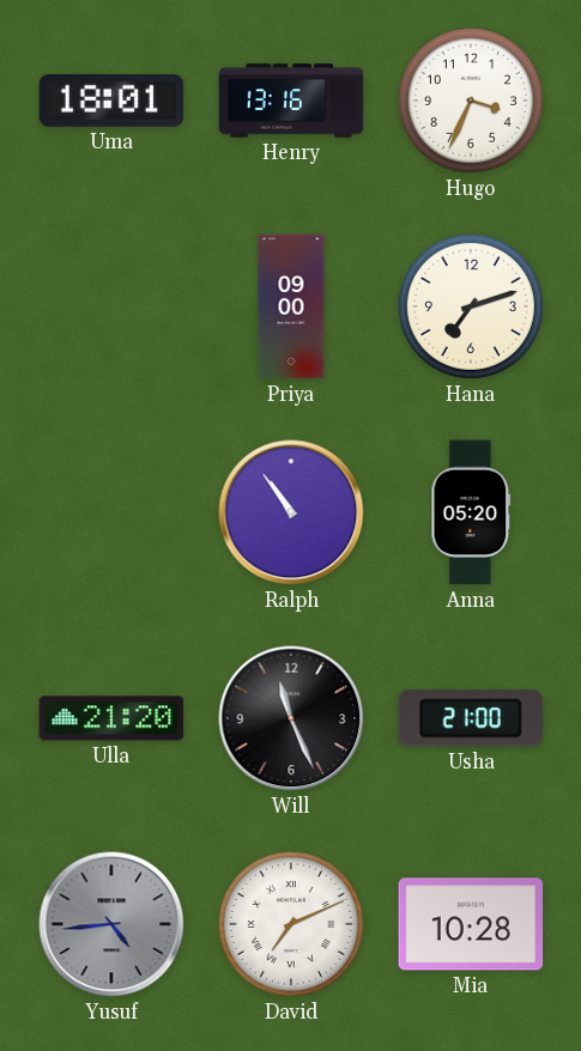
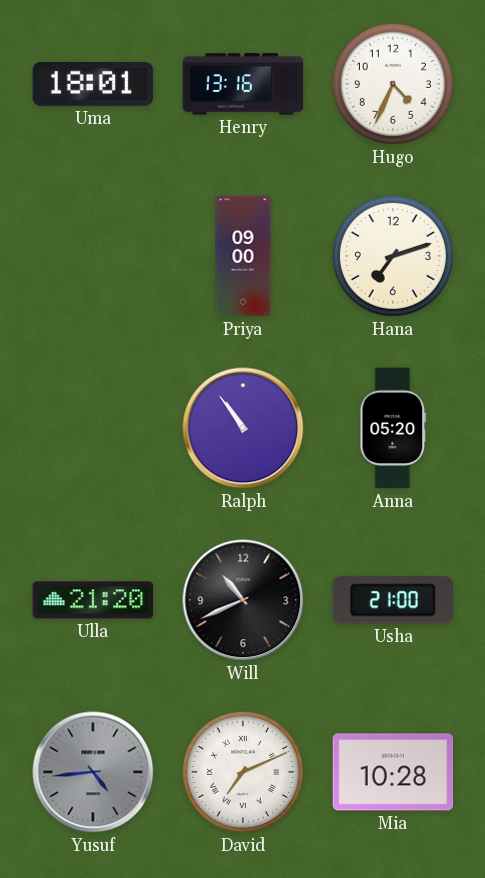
Hugo: 3:34 -> 4:34 (393, 84)
Will: 11:26 -> 10:41 (243, 600)
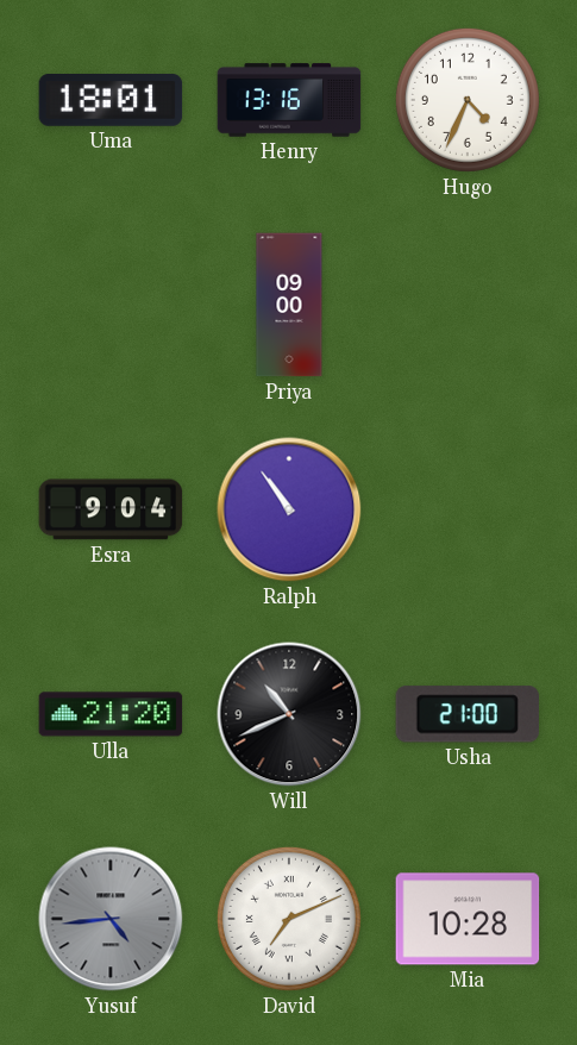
Hana: 7:12 -> none (393, 256)
Esra: none -> 9:04 (111, 509)
Anna: 05:20 -> none (393, 428)
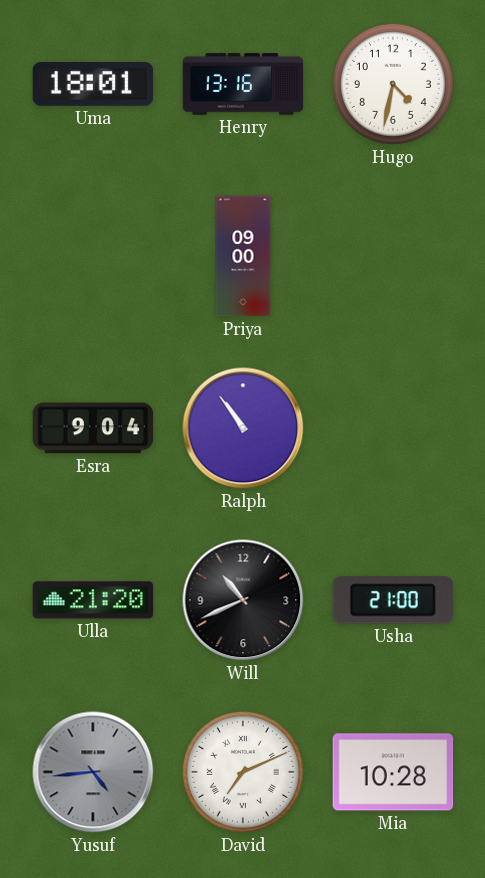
Hugo: 4:34 -> 4:32 (393, 84)
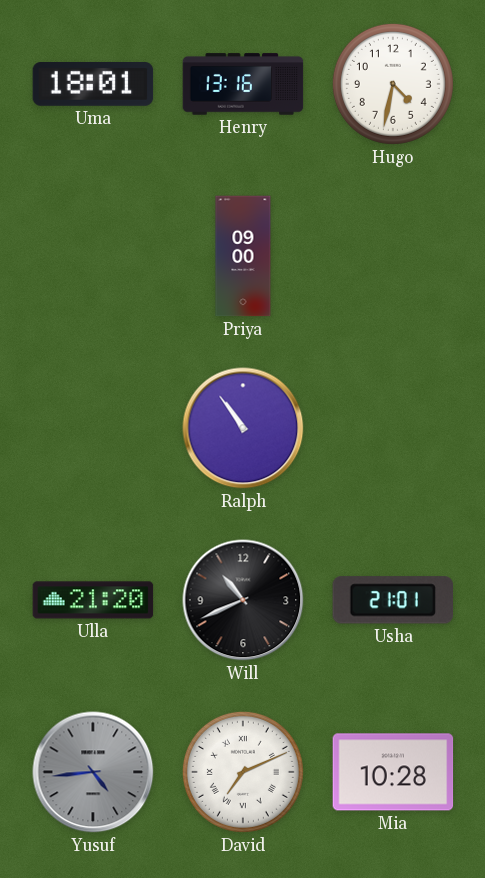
Esra: 9:04 -> none (93, 428)
Usha: 21:00 -> 21:01 (393, 600)
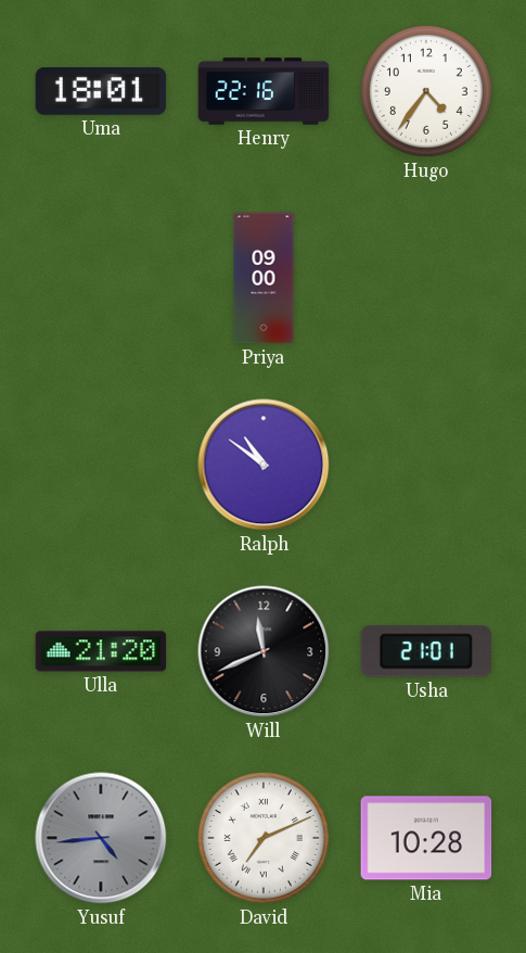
Henry: 13:16 -> 22:16 (264, 91)
Hugo: 4:32 -> 4:36 (426, 91)
Ralph: 10:54 -> 10:51 (264, 465)
Will: 10:41 -> 11:41 (264, 651)
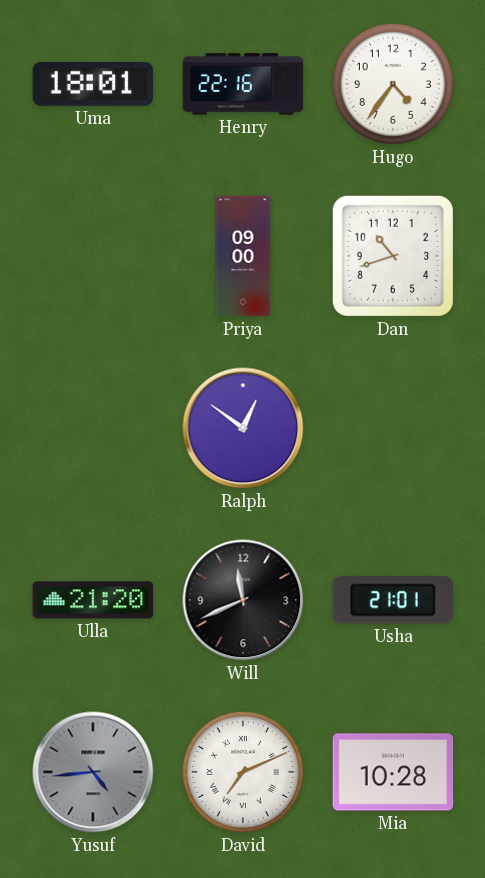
Dan: none -> 10:42 (393, 256)
Ralph: 10:51 -> 12:51 (243, 428)
